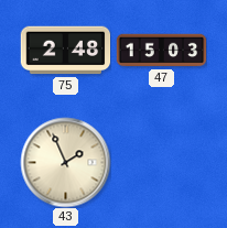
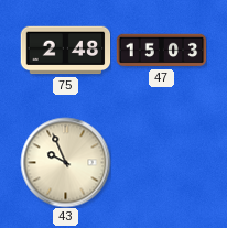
43: 1:56 -> 9:56 (65, 162)
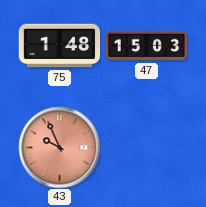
75: 2:48 -> 1:48 (59, 46)
43 dial: cream -> salmon (59, 147)
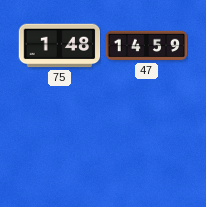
47: 15:03 -> 14:59 (146, 46)
43: 9:56 -> none (59, 147)
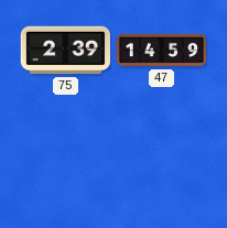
75: 1:48 -> 2:39 (65, 51)
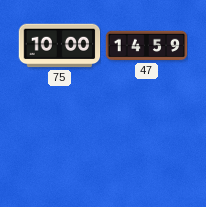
75: 2:39 -> 10:00 (59, 46)
